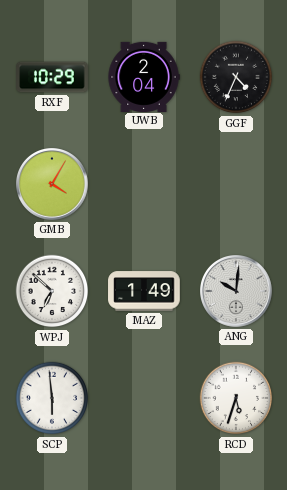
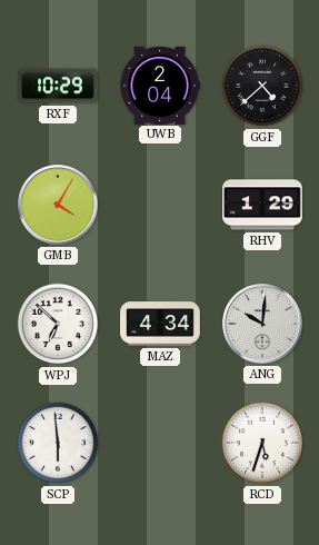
GGF: 4:34 -> 4:38 (262, 86)
RHV: none -> 1:29 (262, 205)
MAZ: 1:49 -> 4:34 (160, 324)
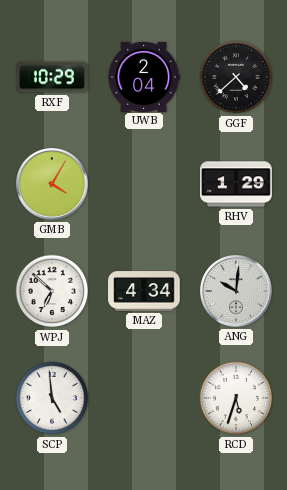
SCP: 5:59 -> 4:59 (52, 398)
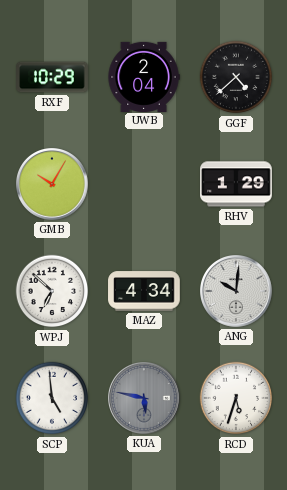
GMB: 4:05 -> 10:05 (53, 185)
KUA: none -> 5:47 (145, 399)
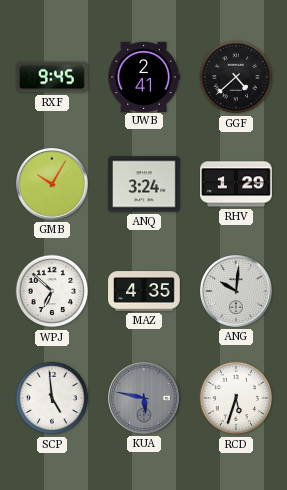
RXF: 10:29 -> 9:45 (52, 77)
UWB: 2:04 -> 2:41 (144, 76)
ANQ: none -> 3:24 (144, 184)
MAZ: 4:34 -> 4:35 (144, 291)
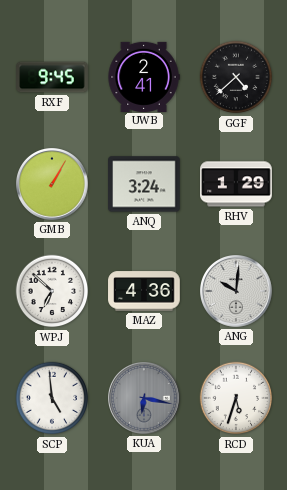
GMB: 10:05 -> 1:05 (53, 185)
MAZ: 4:35 -> 4:36 (144, 291)
KUA: 5:47 -> 6:17 (145, 399)
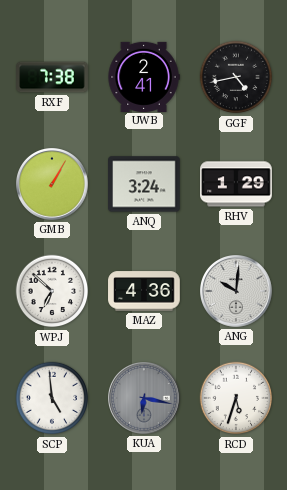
RXF: 9:45 -> 7:38 (52, 77)
GGF: 4:38 -> 4:43 (236, 77)
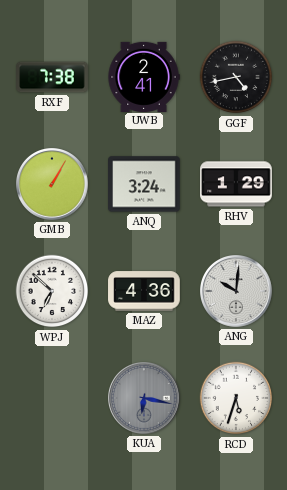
SCP: 4:59 -> none (52, 398)
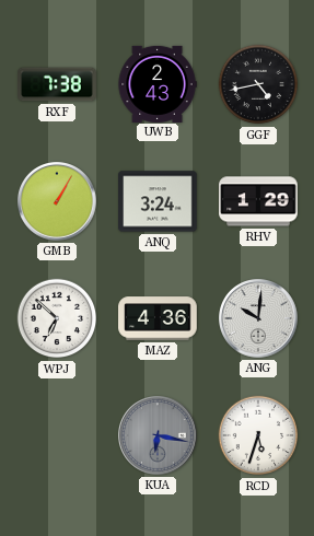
UWB: 2:41 -> 2:43 (158, 83)
